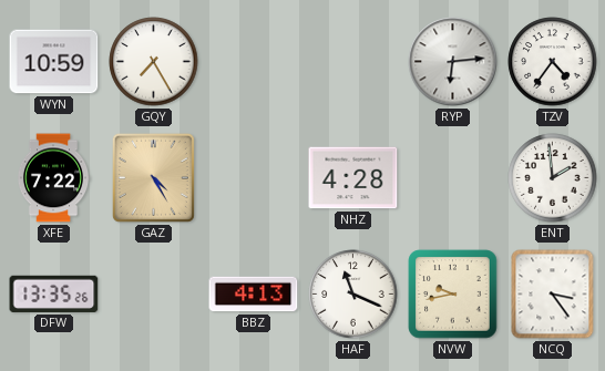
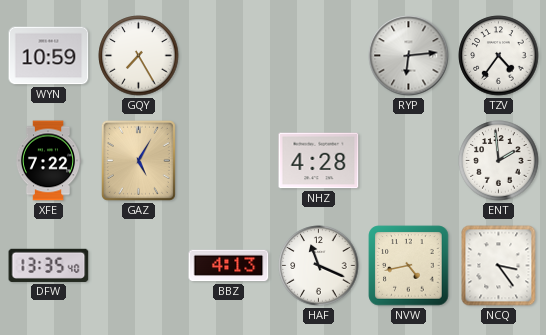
GAZ: 4:25 -> 5:05 (138, 160)
DFW: 13:35:26 -> 13:35:40 (49, 265)
NVW: 9:43 -> 4:43 (409, 266)
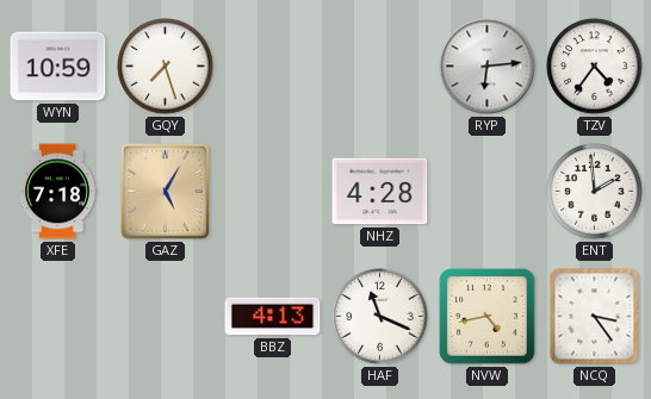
GQY: 7:25 -> 7:27 (166, 67)
XFE: 7:22 -> 7:18 (57, 192)
DFW: 13:35 -> none (49, 265)
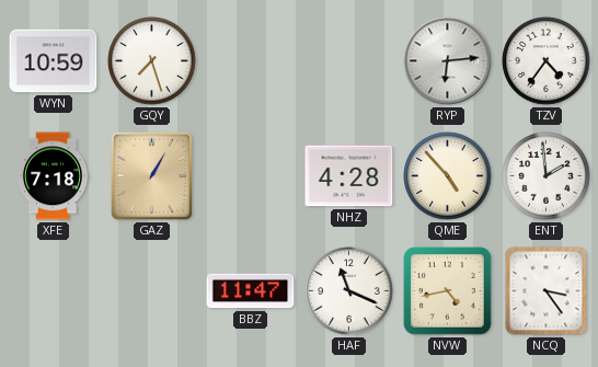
GAZ: 5:05 -> 1:05 (151, 175)
QME: none -> 4:53 (448, 176)
BBZ: 4:13 -> 11:47 (251, 291)
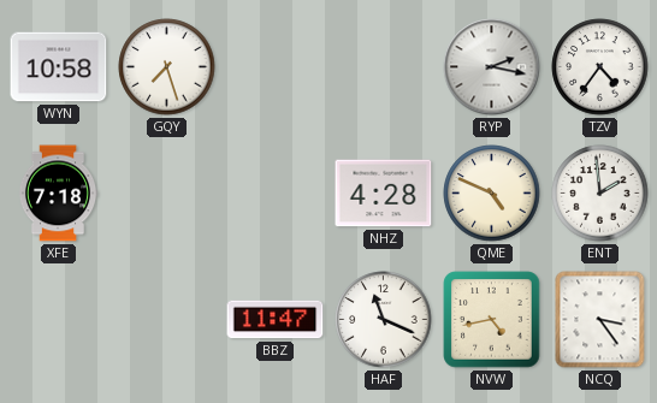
WYN: 10:59 -> 10:58 (59, 67)
RYP: 6:14 -> 2:17 (492, 67)
GAZ: 1:05 -> none (151, 175)
QME: 4:53 -> 4:49 (492, 194)
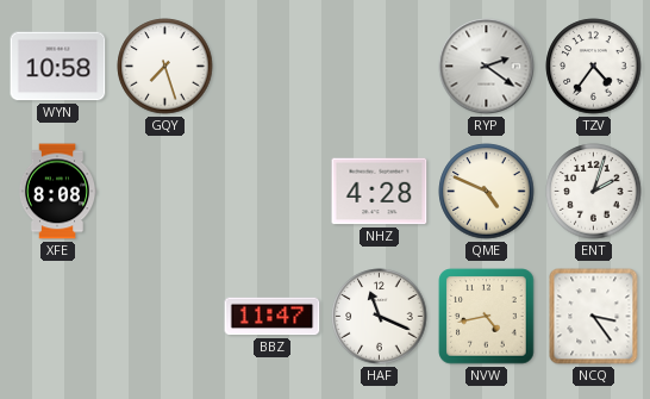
RYP: 2:17 -> 2:21 (487, 67)
XFE: 7:18 -> 8:08 (57, 192)
ENT: 1:59 -> 2:03 (594, 192)
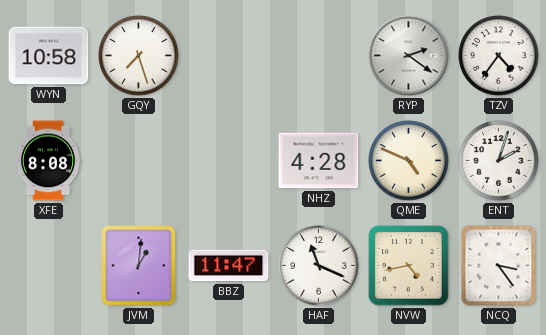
JVM: none -> 1:01 (139, 266)
